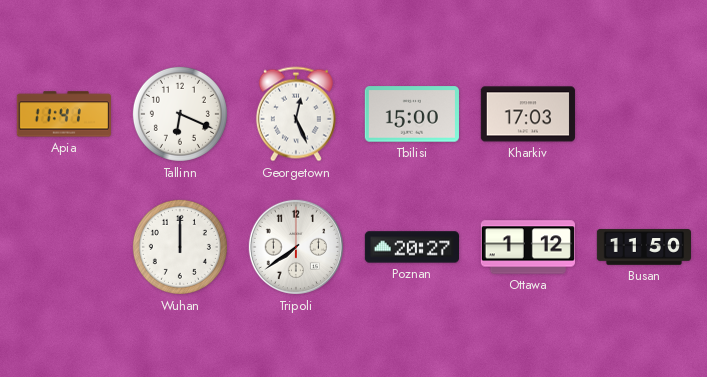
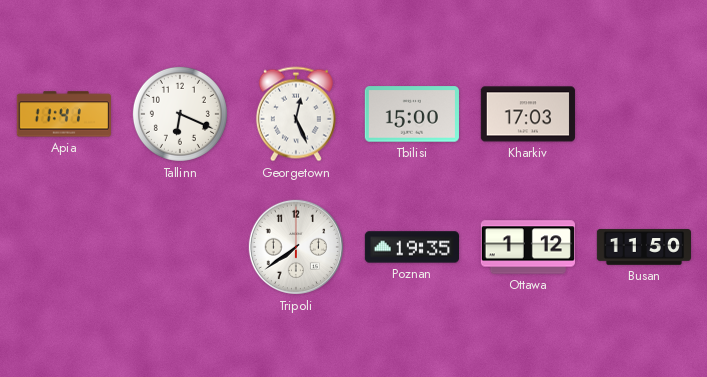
Wuhan: 12:00 -> none (180, 247)
Poznan: 20:27 -> 19:35 (411, 247)
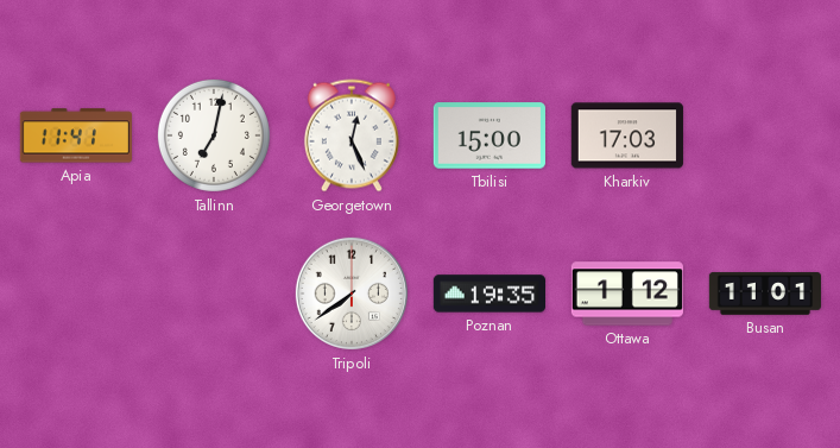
Tallinn: 6:19 -> 7:02 (214, 135)
Busan: 11:50 -> 11:01 (764, 294)
